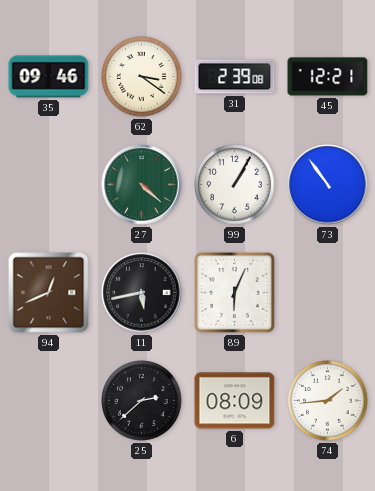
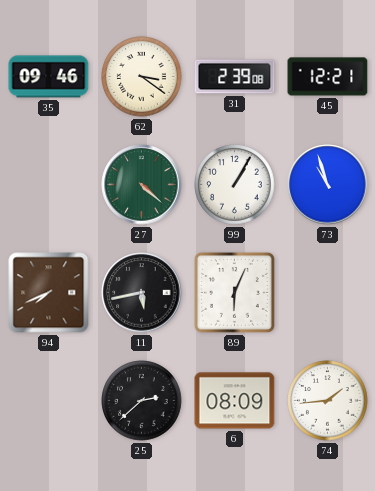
73: 10:54 -> 10:57 (328, 185)
94: 12:41 -> 7:41 (49, 293)
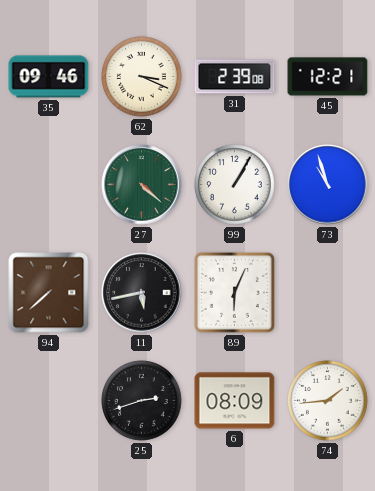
62: 3:21 -> 3:19 (142, 77)
94: 7:41 -> 7:38 (49, 293)
25: 2:38 -> 2:42 (142, 401)
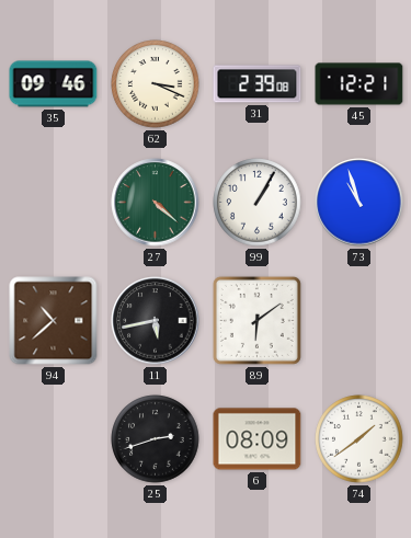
94: 7:38 -> 10:38 (54, 321)
89: 6:04 -> 6:09 (256, 320)
74: 1:44 -> 1:39 (359, 439)
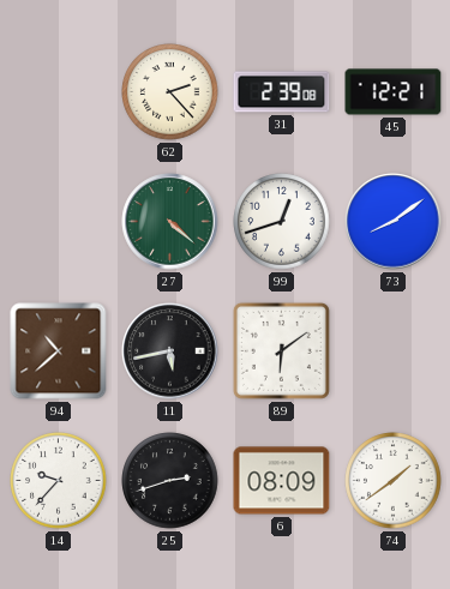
35: 09:46 -> none (54, 84)
62: 3:19 -> 2:23 (170, 92)
99: 1:05 -> 12:42 (282, 222)
73: 10:57 -> 8:09 (394, 222)
14: none -> 9:37 (59, 481)
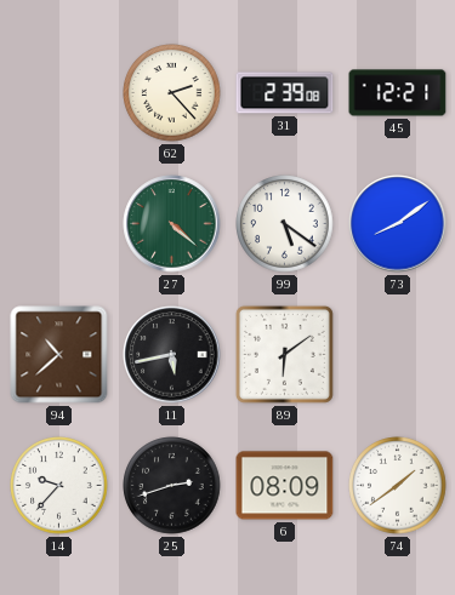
99: 12:42 -> 5:21 (285, 224)
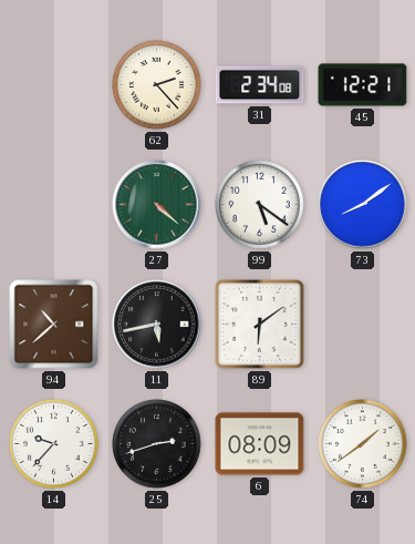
31: 2:39 -> 2:34 (260, 85)
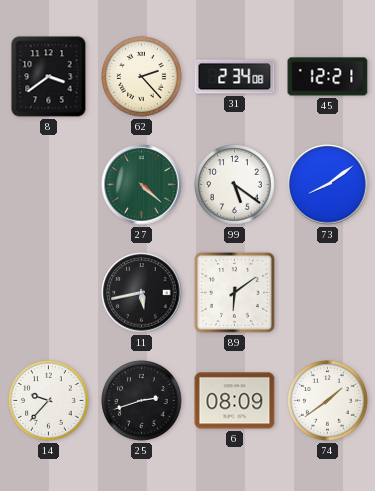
8: none -> 3:39 (49, 77)
94: 10:38 -> none (54, 325)
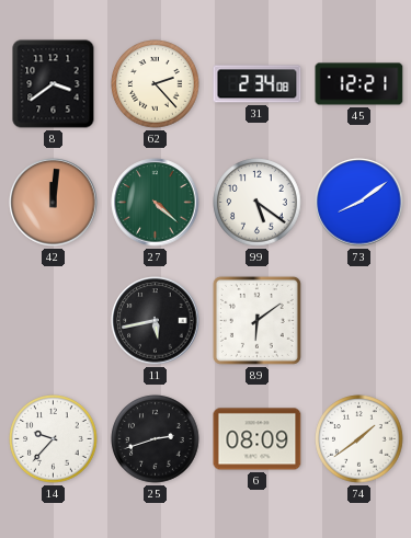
42: none -> 12:01 (54, 203)
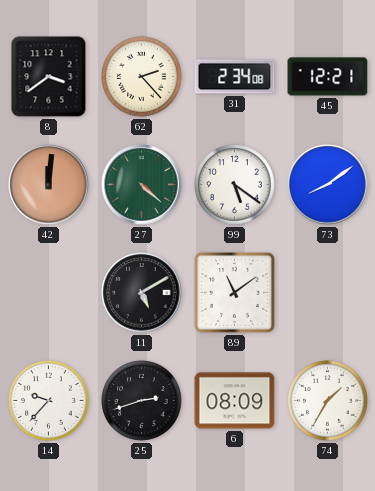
11: 5:43 -> 5:10 (142, 293)
89: 6:09 -> 11:09 (234, 292)
74: 1:39 -> 1:35 (328, 401)
